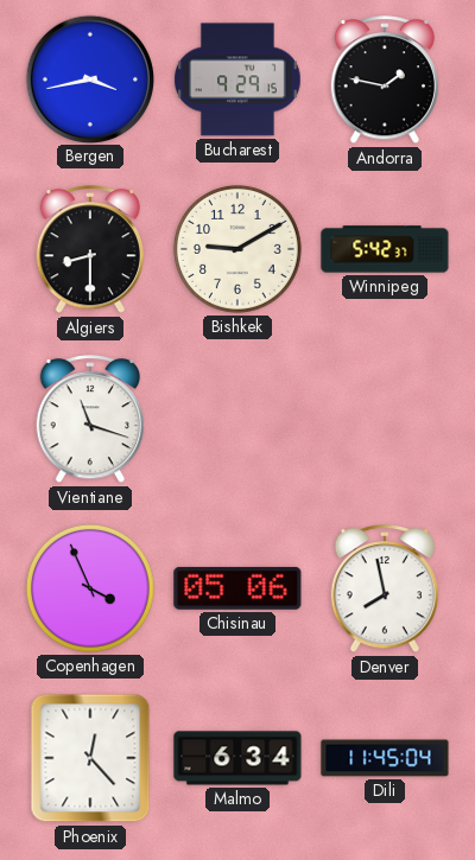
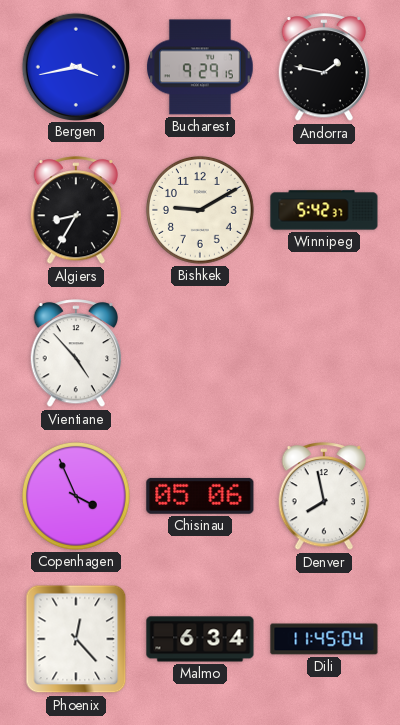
Algiers: 8:30 -> 8:35 (76, 211)
Vientiane: 11:18 -> 4:53 (76, 354)
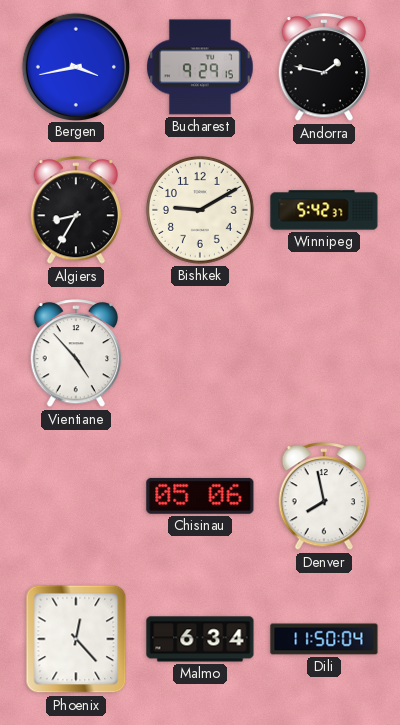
Copenhagen: 3:56 -> none (76, 496)
Dili: 11:45 -> 11:50 (324, 639)
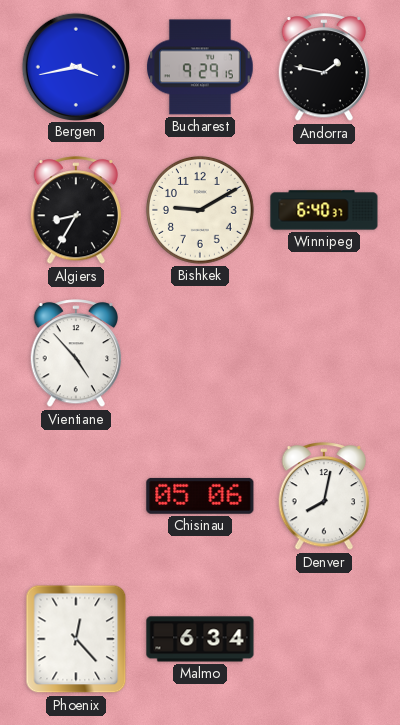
Winnipeg: 5:42 -> 6:40 (324, 210)
Denver: 7:58 -> 8:02 (324, 497)
Dili: 11:50 -> none (324, 639)
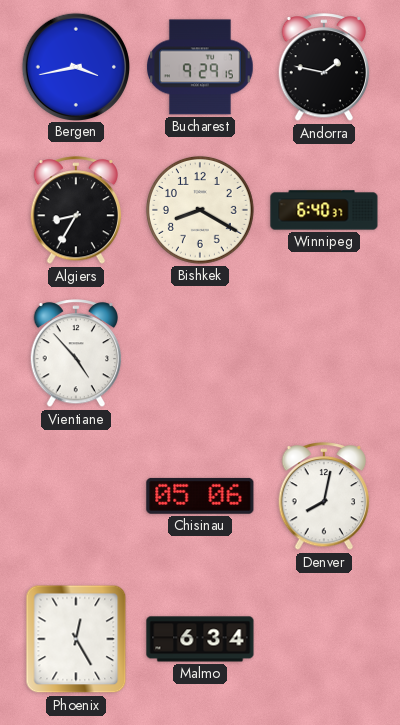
Bishkek: 9:10 -> 8:20 (200, 210)
Phoenix: 12:23 -> 12:25 (76, 639)
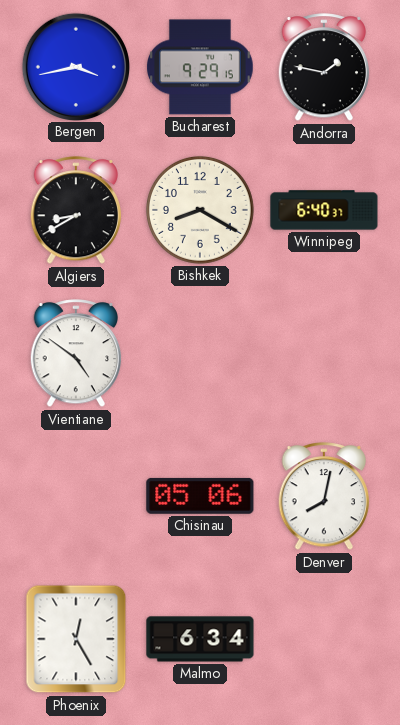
Algiers: 8:35 -> 8:40 (76, 211)
Vientiane: 4:53 -> 4:51 (76, 354)
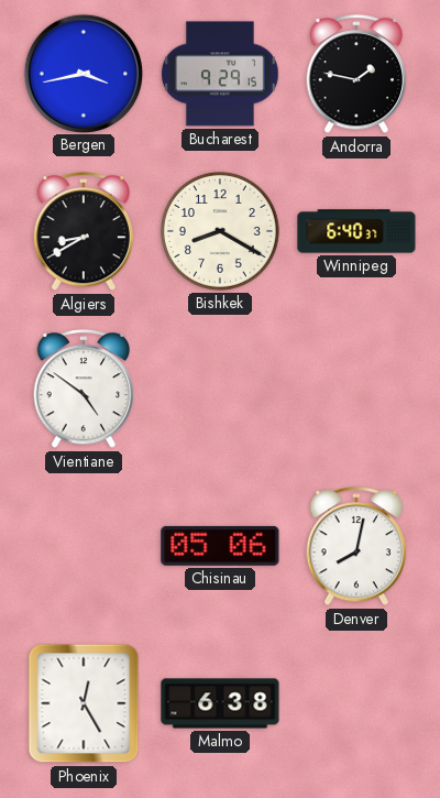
Malmo: 6:34 -> 6:38 (220, 703)
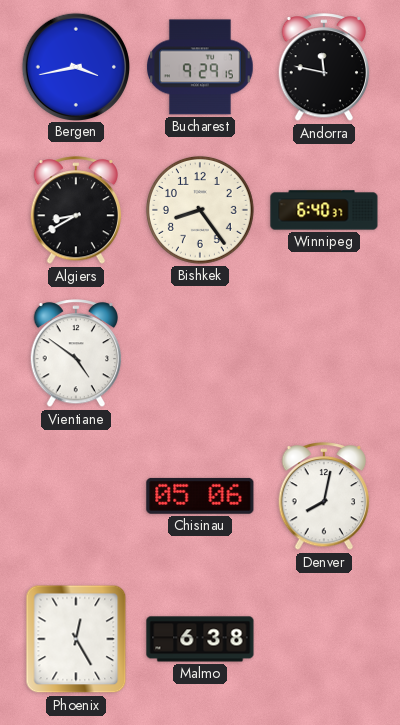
Andorra: 1:47 -> 11:47 (324, 68)
Bishkek: 8:20 -> 8:24 (200, 210)
